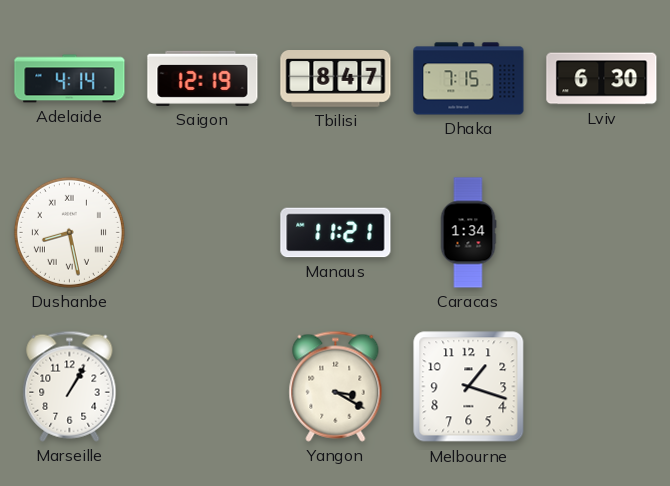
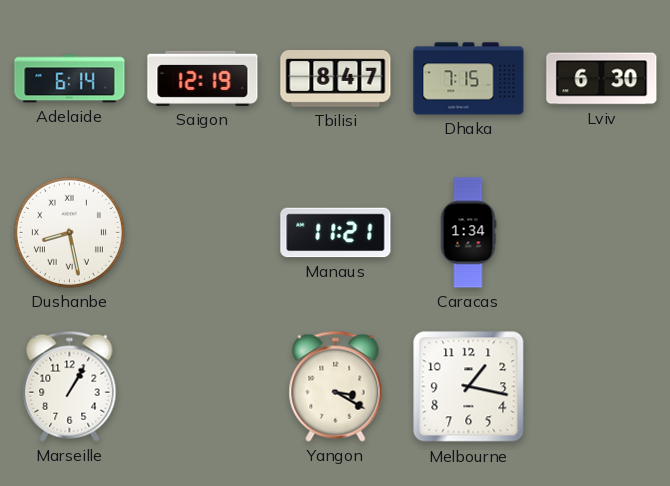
Adelaide: 4:14 -> 6:14 (70, 79)
Melbourne: 1:18 -> 1:17 (469, 387)
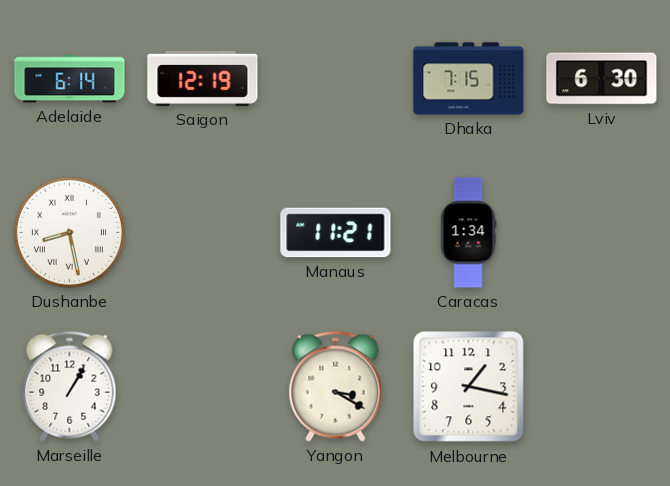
Tbilisi: 8:47 -> none (336, 79)
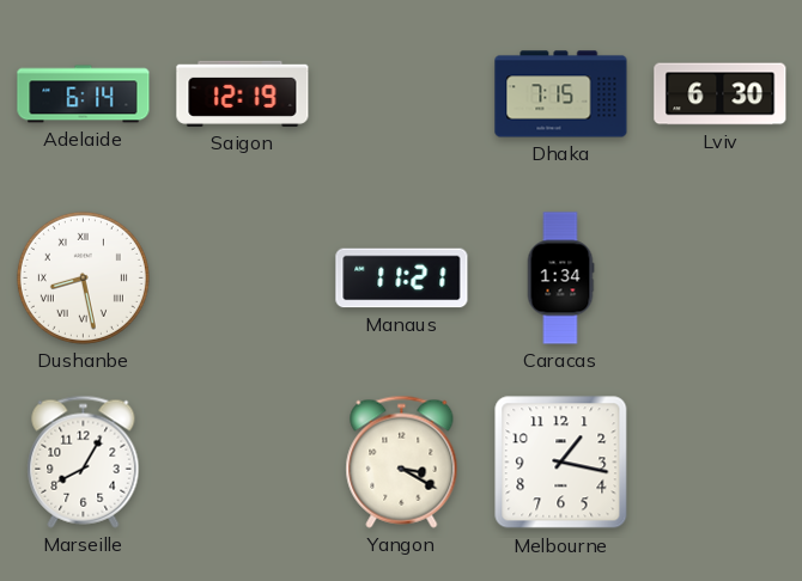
Marseille: 1:05 -> 8:05 (84, 461)
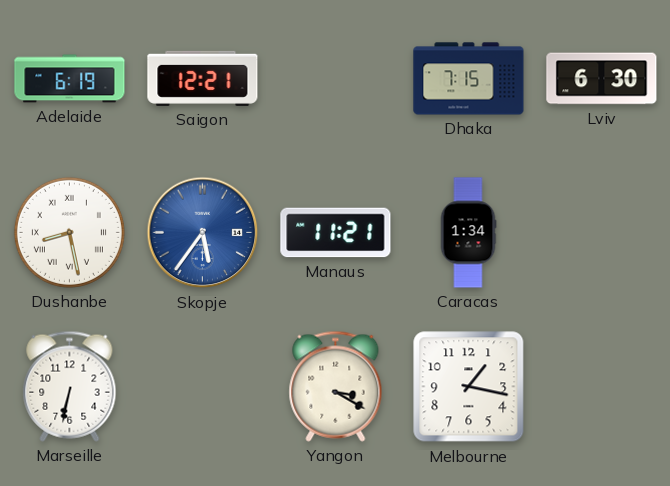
Adelaide: 6:14 -> 6:19 (70, 79)
Saigon: 12:19 -> 12:21 (203, 78)
Skopje: none -> 5:36 (203, 233)
Marseille: 8:05 -> 6:32 (70, 386)
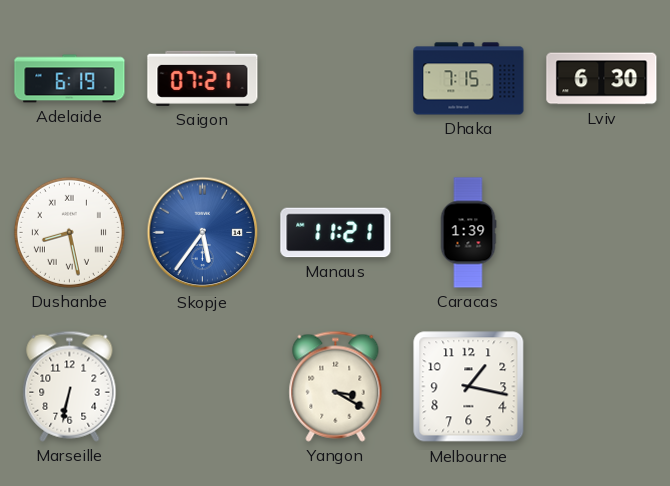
Saigon: 12:21 -> 07:21 (203, 78)
Caracas: 1:34 -> 1:39 (468, 233)
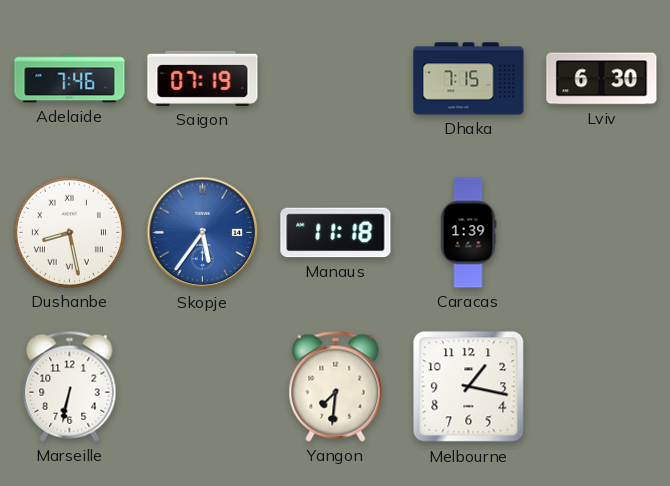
Adelaide: 6:19 -> 7:46 (70, 79)
Saigon: 07:21 -> 07:19 (203, 78)
Manaus: 11:21 -> 11:18 (336, 233)
Yangon: 3:20 -> 7:31 (336, 386)
